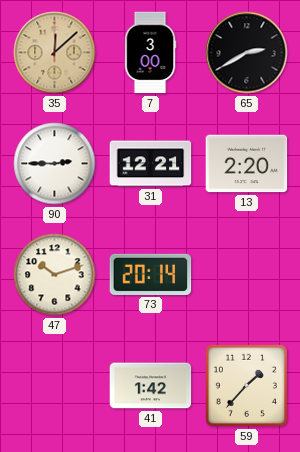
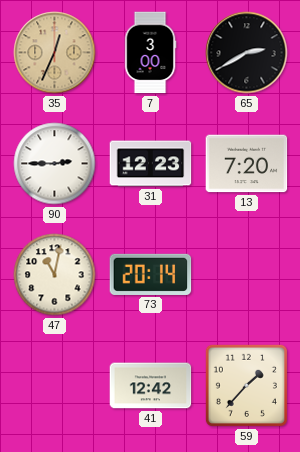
35: 12:08 -> 12:34 (55, 53)
31: 12:21 -> 12:23 (151, 164)
13: 2:20 -> 7:20 (247, 164)
47: 10:12 -> 11:02 (55, 275)
41: 1:42 -> 12:42 (151, 386)
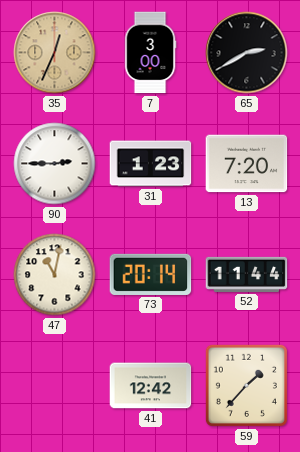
31: 12:23 -> 1:23 (151, 164)
52: none -> 11:44 (247, 274)
